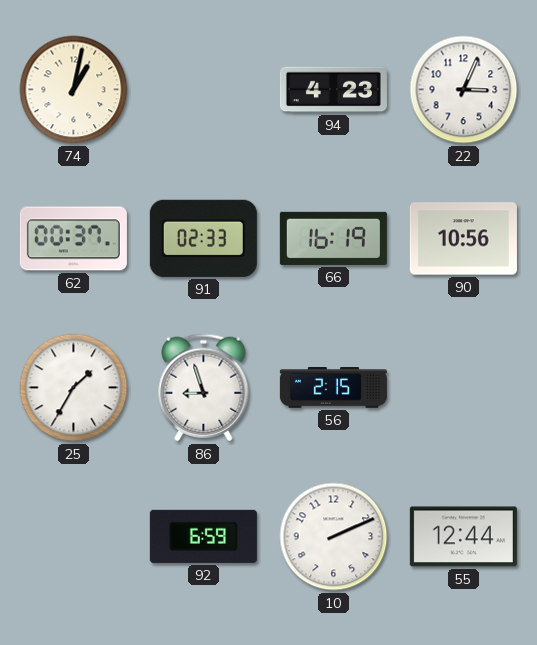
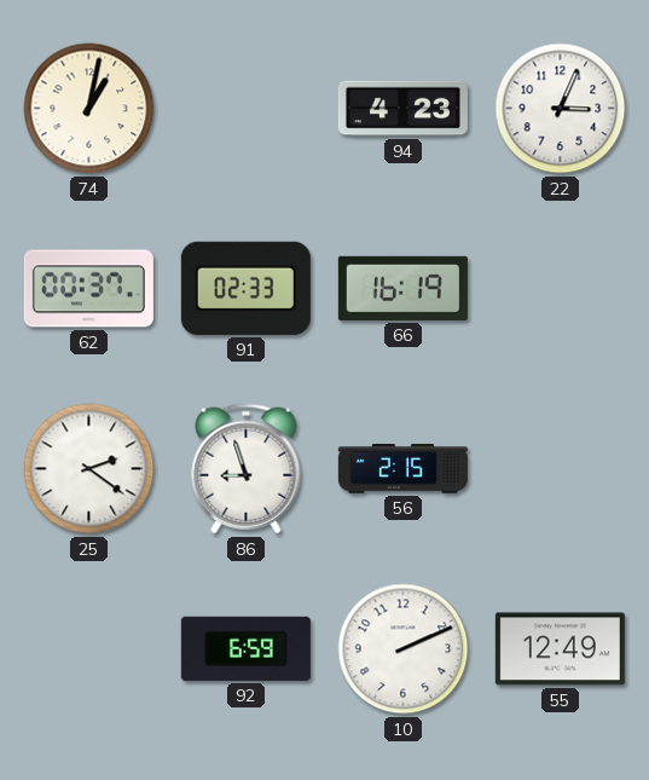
90: 10:56 -> none (463, 239)
25: 1:35 -> 2:21 (89, 469)
55: 12:44 -> 12:49 (560, 649)
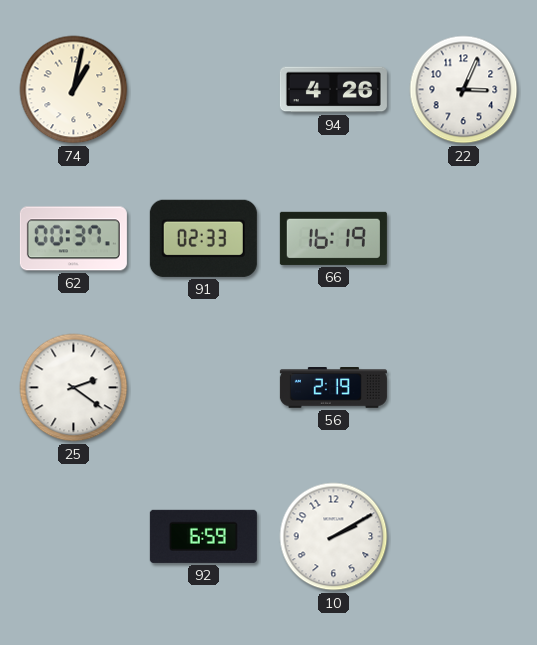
94: 4:23 -> 4:26 (333, 90)
86: 8:57 -> none (247, 469)
56: 2:15 -> 2:19 (333, 388)
10: 2:11 -> 2:10 (334, 537)
55: 12:49 -> none (560, 649)
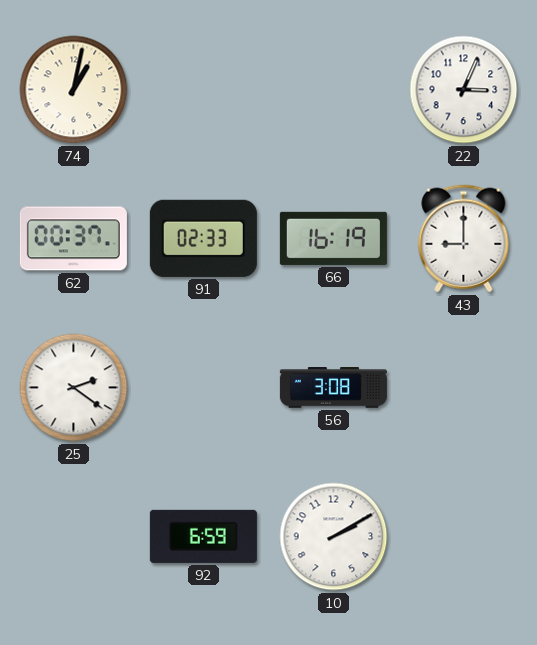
94: 4:26 -> none (333, 90)
43: none -> 9:00 (464, 239)
56: 2:19 -> 3:08 (333, 388)
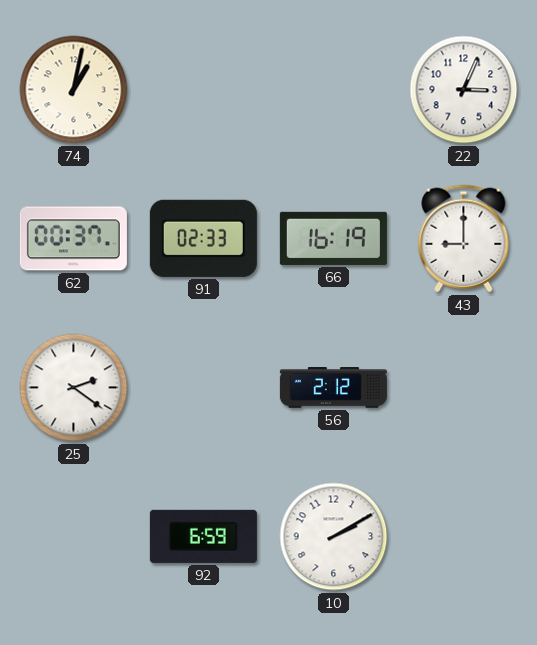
56: 3:08 -> 2:12 (333, 388)
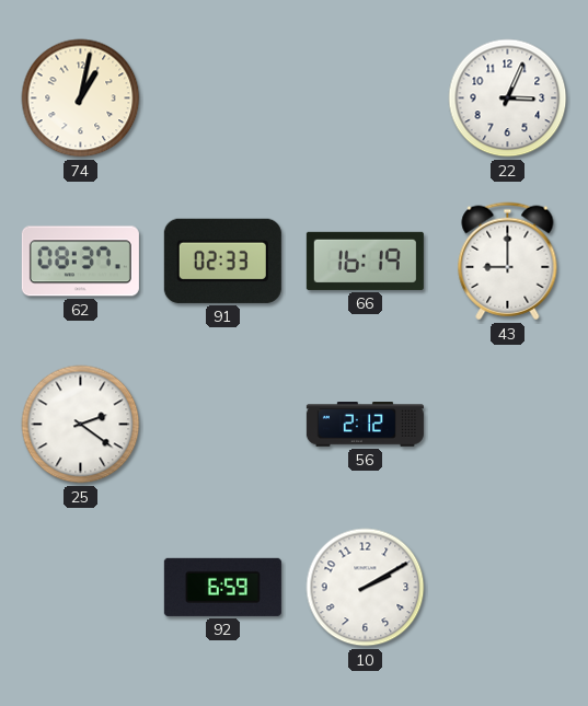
62: 00:37 -> 08:37 (80, 262)
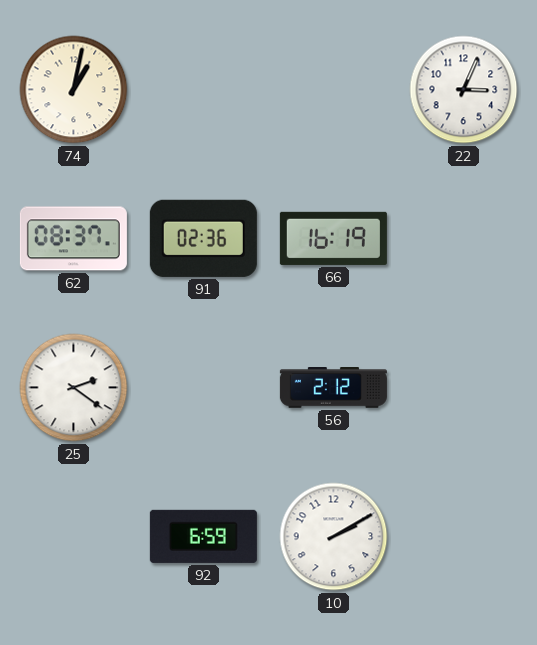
91: 02:33 -> 02:36 (203, 238)
43: 9:00 -> none (508, 262)
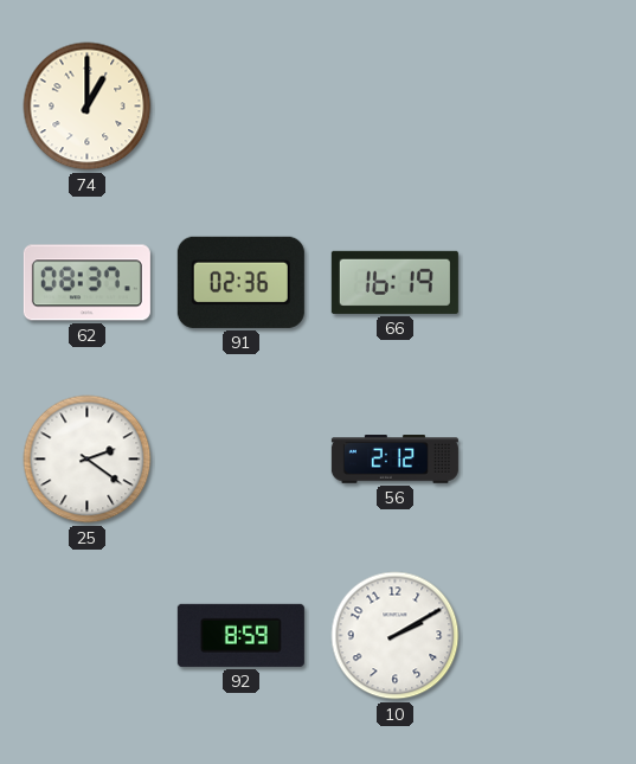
74: 1:02 -> 1:00 (88, 107)
22: 3:04 -> none (464, 90)
92: 6:59 -> 8:59 (240, 635)
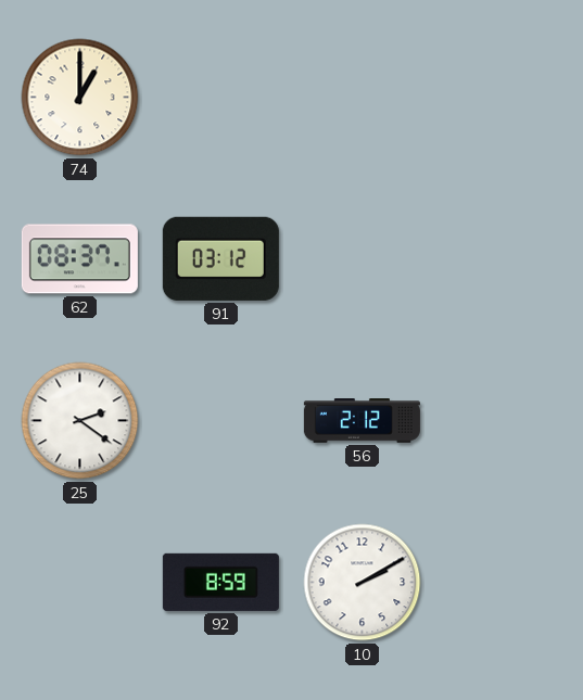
91: 02:36 -> 03:12 (220, 258)
66: 16:19 -> none (394, 282)
